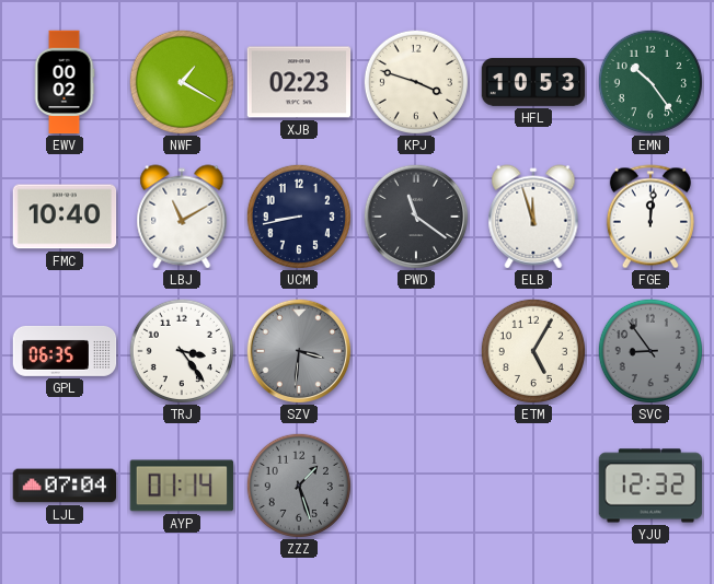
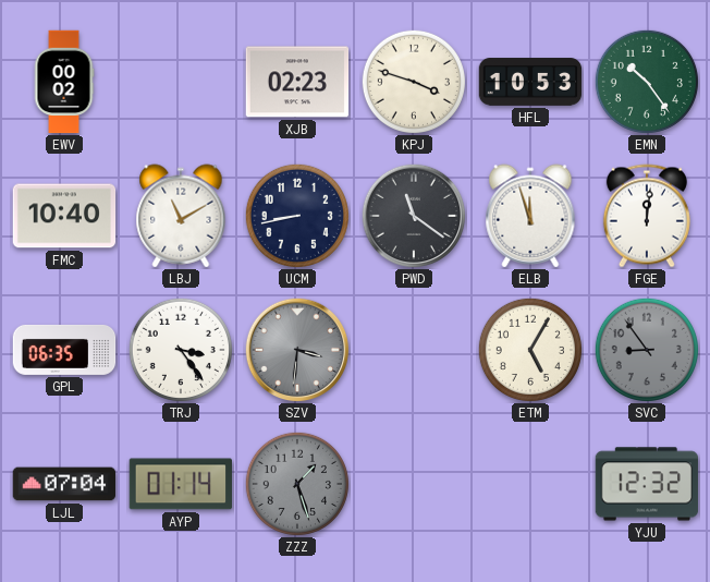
NWF: 1:20 -> none (182, 82)
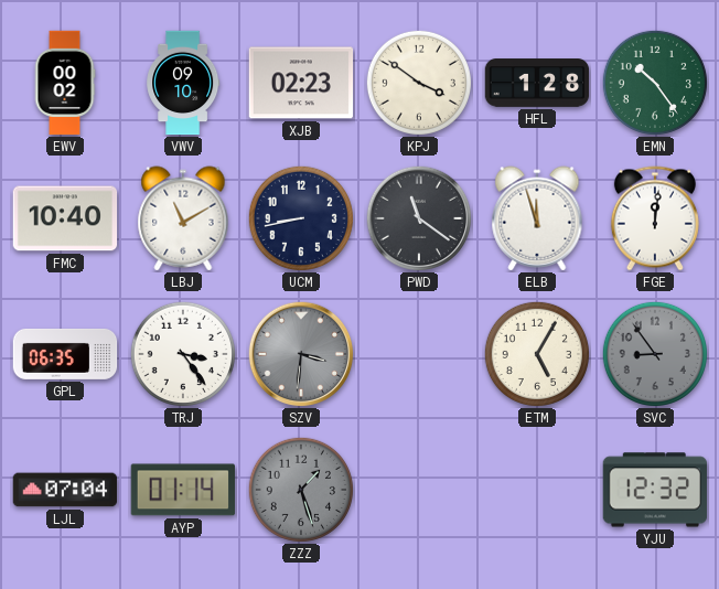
VWV: none -> 09:10 (183, 83)
KPJ: 3:48 -> 3:51 (419, 83)
HFL: 10:53 -> 1:28 (537, 83)
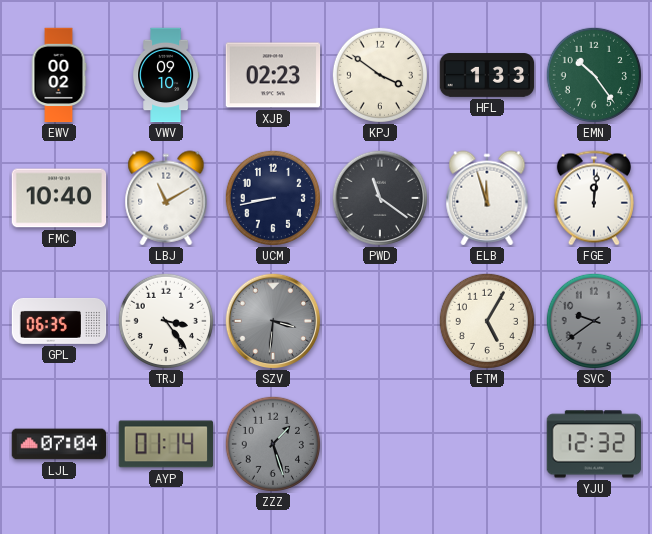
HFL: 1:28 -> 1:33 (487, 75)
SVC: 8:54 -> 9:39 (594, 321)
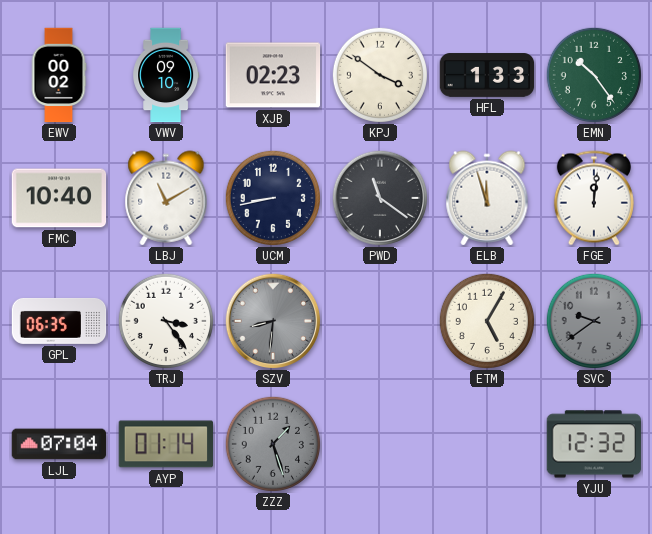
SZV: 3:31 -> 8:31 (273, 321)
